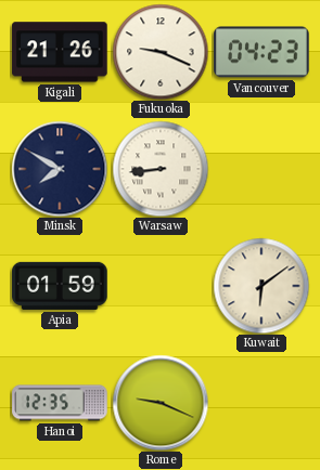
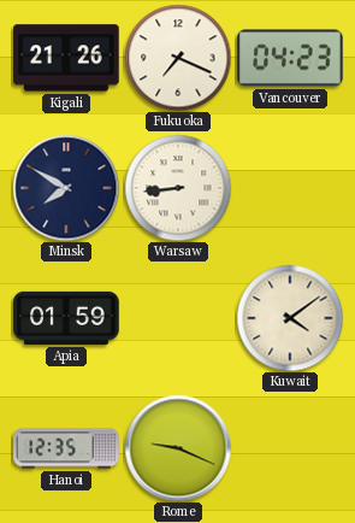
Fukuoka: 9:19 -> 7:19 (178, 58)
Kuwait: 6:09 -> 4:09 (290, 318)
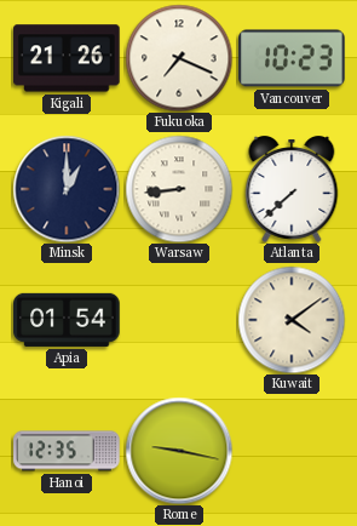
Vancouver: 04:23 -> 10:23 (292, 58)
Minsk: 7:50 -> 1:00 (67, 189)
Atlanta: none -> 7:38 (292, 189)
Apia: 01:59 -> 01:54 (67, 320)
Rome: 9:19 -> 9:17 (179, 451)
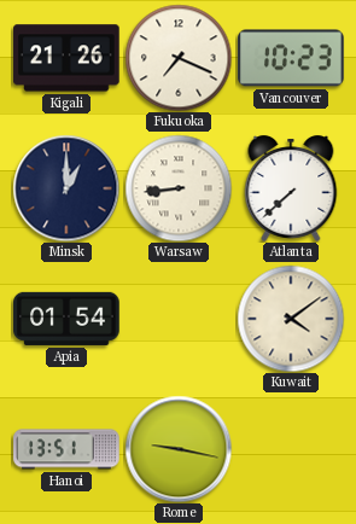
Hanoi: 12:35 -> 13:51 (66, 449)
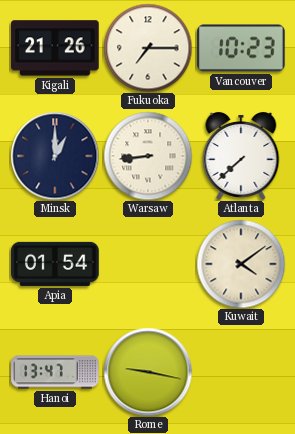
Fukuoka: 7:19 -> 7:15 (148, 48)
Hanoi: 13:51 -> 13:47 (55, 372)
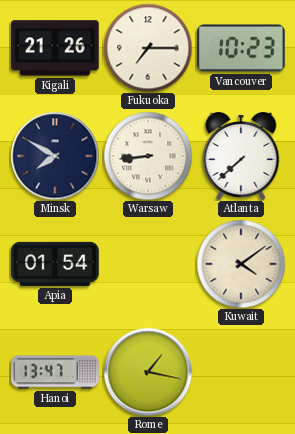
Minsk: 1:00 -> 7:50 (55, 156)
Rome: 9:17 -> 1:17 (148, 372)
